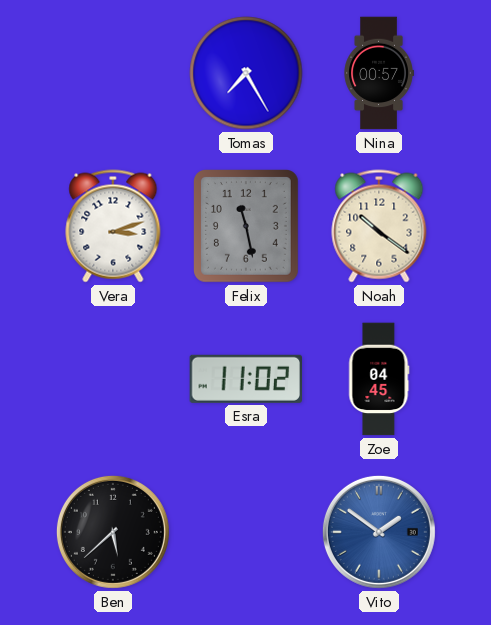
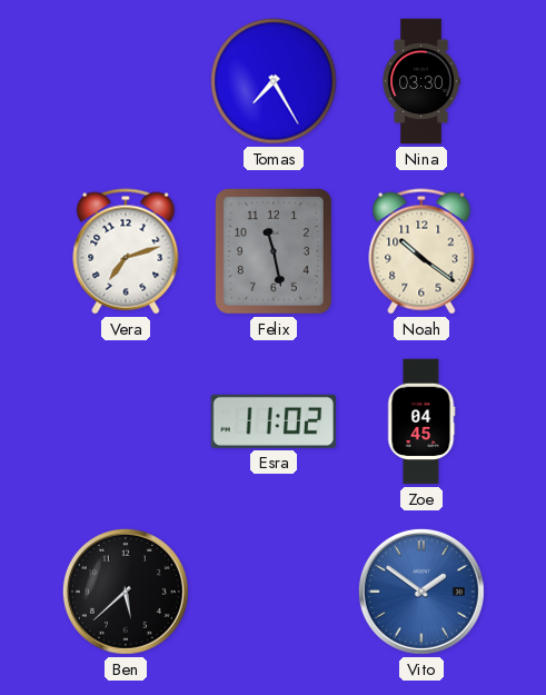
Nina: 00:57 -> 03:30 (421, 81)
Vera: 3:12 -> 7:12 (126, 251)
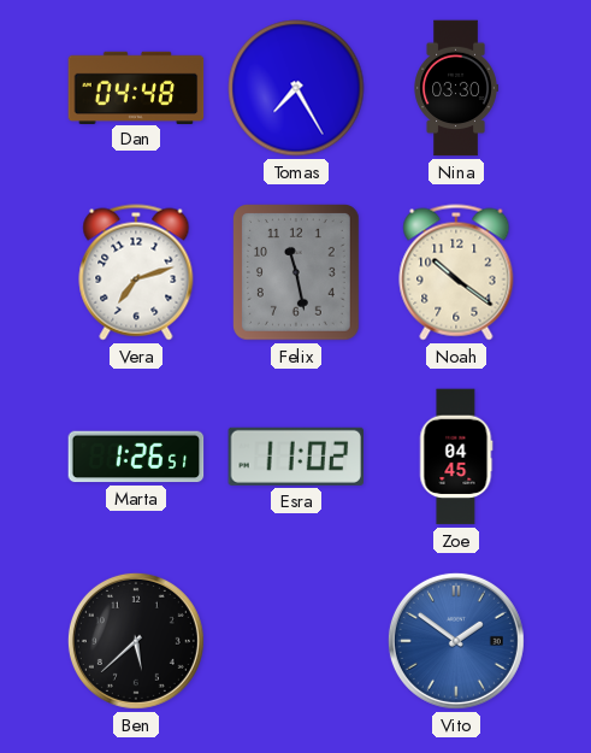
Dan: none -> 04:48 (136, 87)
Marta: none -> 1:26 (136, 457)
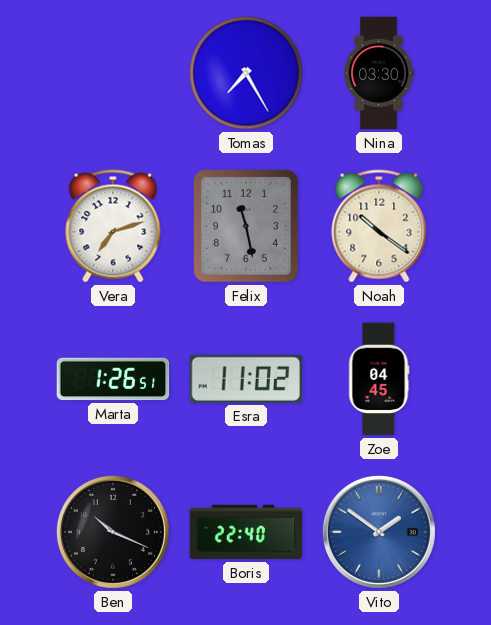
Dan: 04:48 -> none (136, 87)
Ben: 5:38 -> 10:19 (113, 532)
Boris: none -> 22:40 (246, 532)
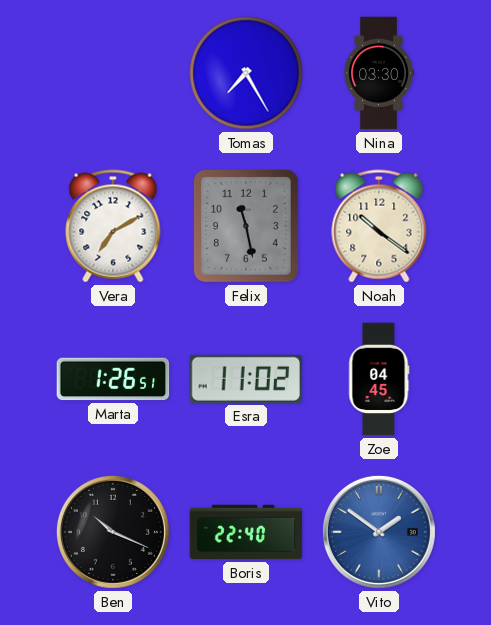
Vera: 7:12 -> 7:10 (113, 226)
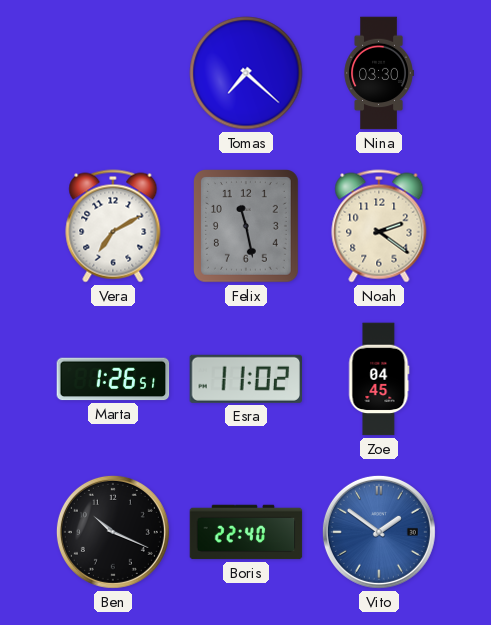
Tomas: 7:25 -> 7:22 (246, 73)
Noah: 10:21 -> 2:21 (379, 226)
